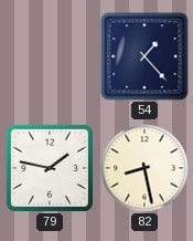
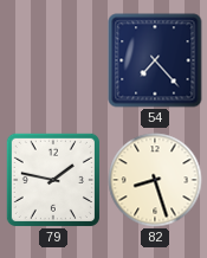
54: 1:23 -> 7:23 (155, 60)
82: 8:28 -> 8:27 (155, 180)
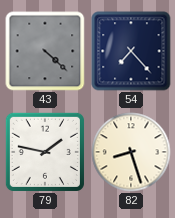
43: none -> 4:22 (45, 51)
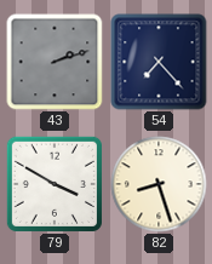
43: 4:22 -> 2:12 (55, 62)
79: 1:47 -> 3:50 (55, 184)
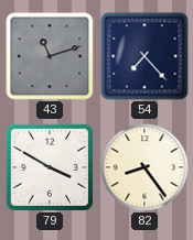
43: 2:12 -> 11:12 (50, 56)
82: 8:27 -> 8:24 (144, 167)
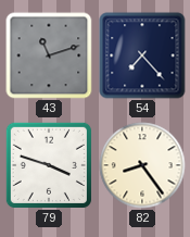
79: 3:50 -> 3:48 (49, 165)
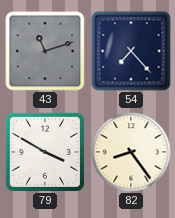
79: 3:48 -> 3:50 (45, 152)
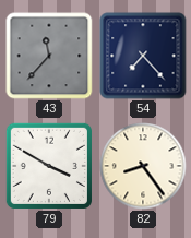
43: 11:12 -> 11:37 (49, 56)
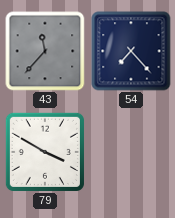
82: 8:24 -> none (143, 166)
